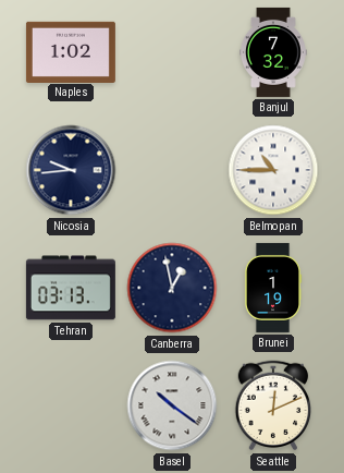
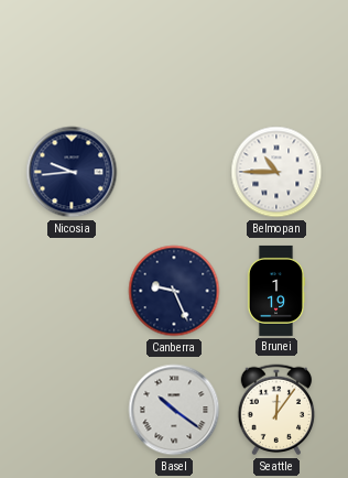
Naples: 1:02 -> none (71, 51)
Banjul: 7:32 -> none (274, 52)
Tehran: 03:13 -> none (71, 288)
Canberra: 12:58 -> 9:26 (174, 291)
Seattle: 12:11 -> 12:06 (276, 410)
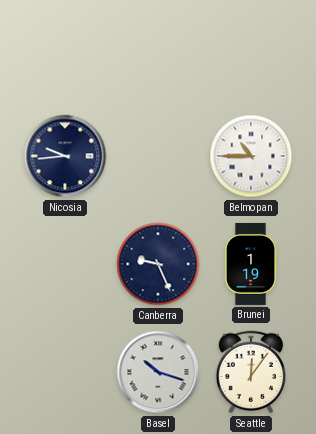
Basel: 10:21 -> 10:18 (158, 372)
